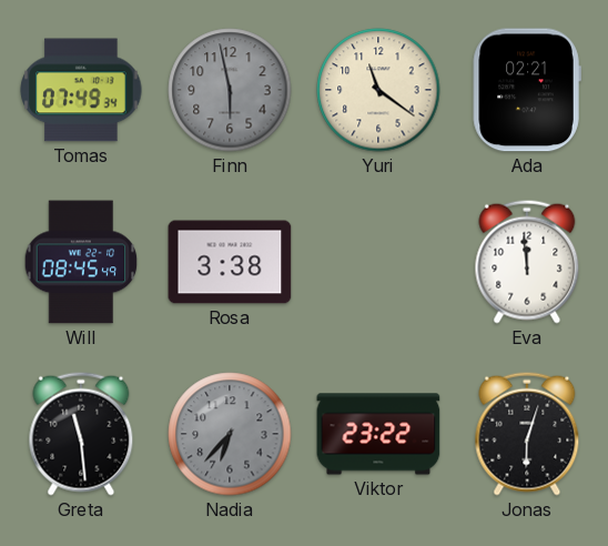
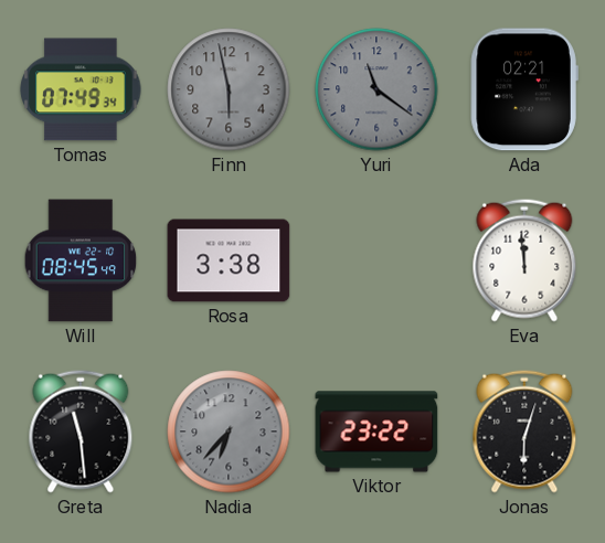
Yuri dial: cream -> grey (376, 89)
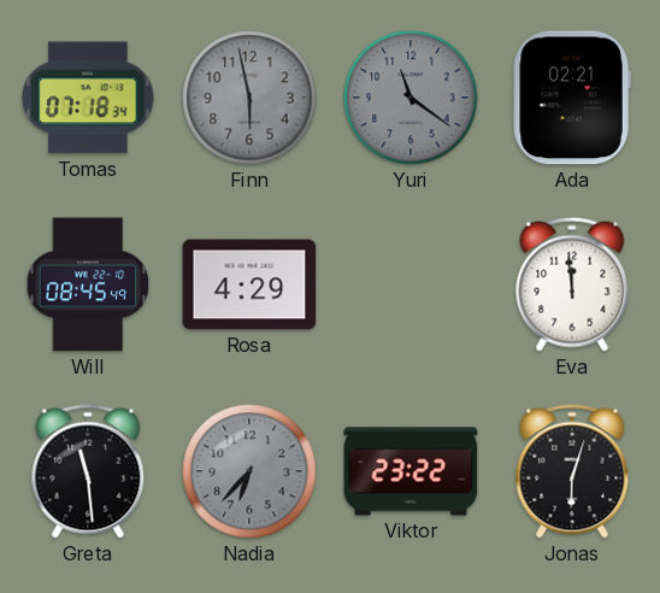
Tomas: 07:49 -> 07:18 (88, 98)
Rosa: 3:38 -> 4:29 (249, 284)
